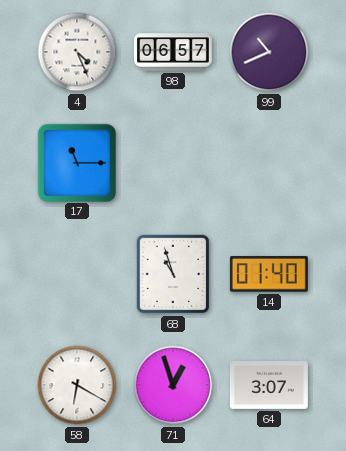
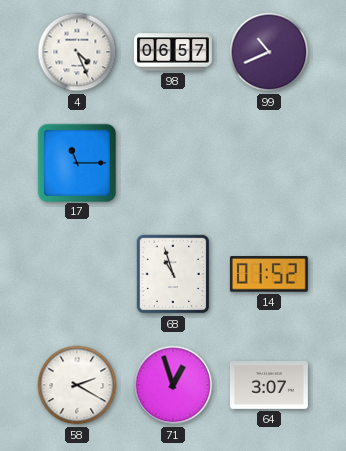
14: 01:40 -> 01:52 (269, 274)
58: 6:20 -> 2:20 (77, 385)
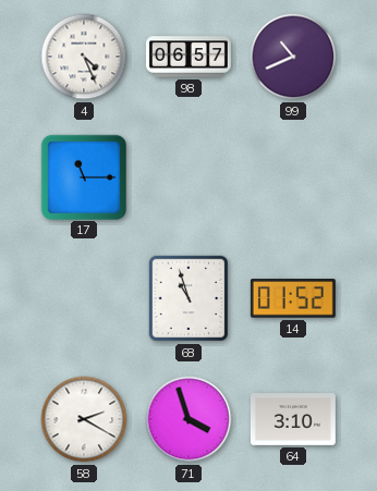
71: 12:57 -> 3:57 (188, 419)
64: 3:07 -> 3:10 (293, 420)
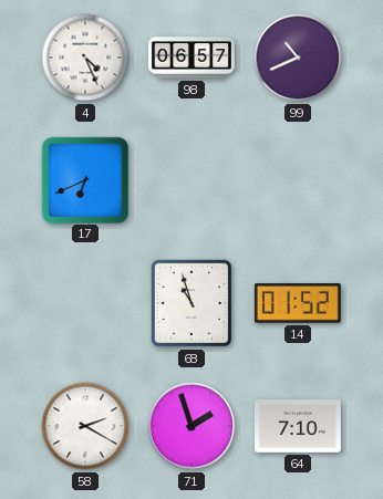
17: 11:15 -> 6:41 (84, 179)
71: 3:57 -> 1:57 (191, 426)
64: 3:10 -> 7:10 (298, 427)
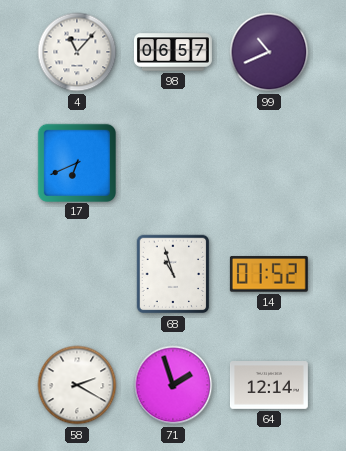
4: 4:26 -> 11:07 (77, 52)
64: 7:10 -> 12:14 (269, 386)
